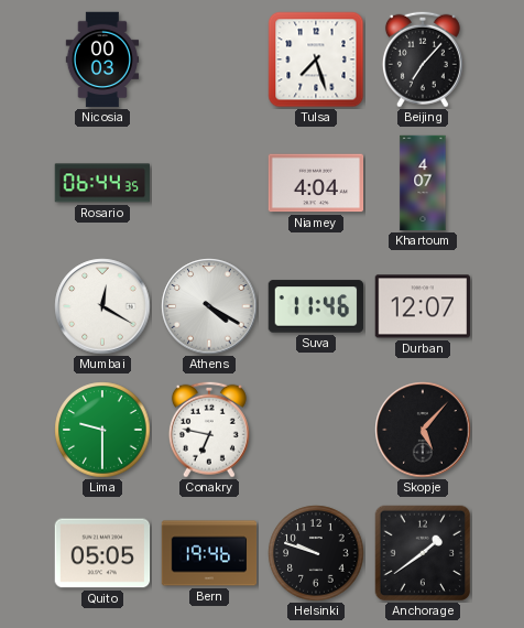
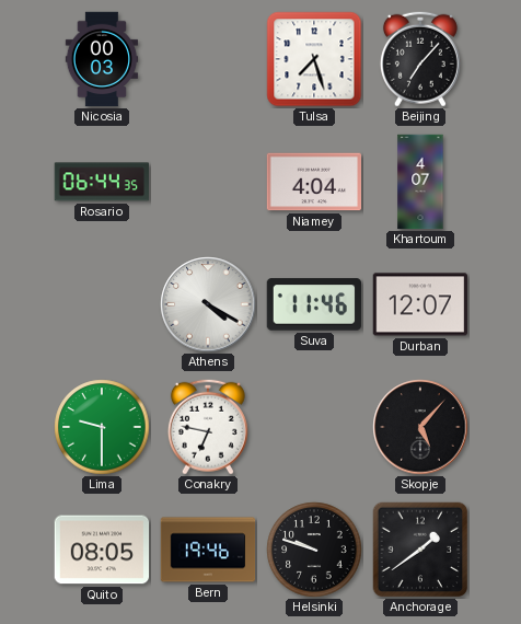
Mumbai: 12:20 -> none (102, 306)
Quito: 05:05 -> 08:05 (102, 550)
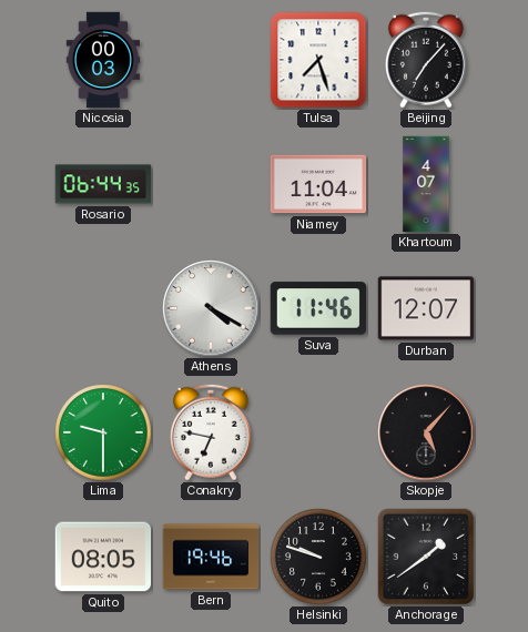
Niamey: 4:04 -> 11:04 (318, 184)
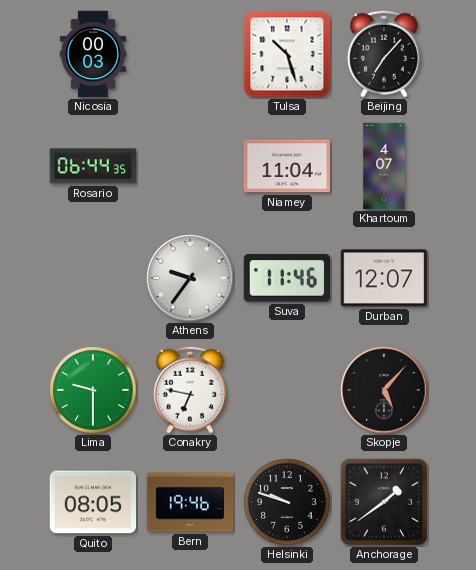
Tulsa: 7:27 -> 10:27 (287, 54)
Athens: 4:20 -> 9:36 (190, 278)
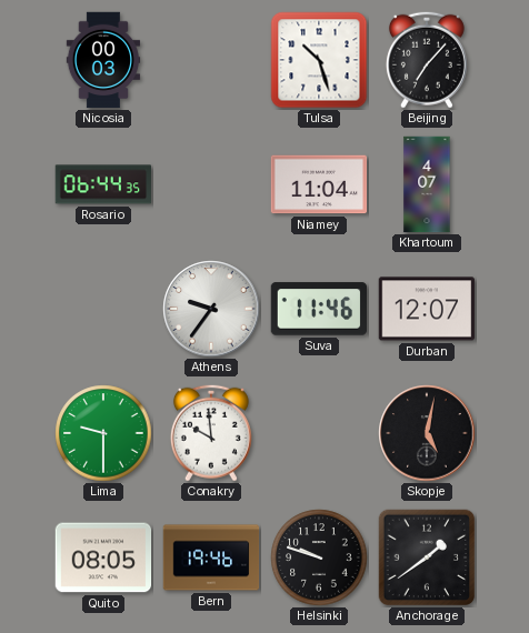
Conakry: 6:47 -> 9:59 (211, 433)
Skopje: 5:07 -> 5:02 (427, 433)
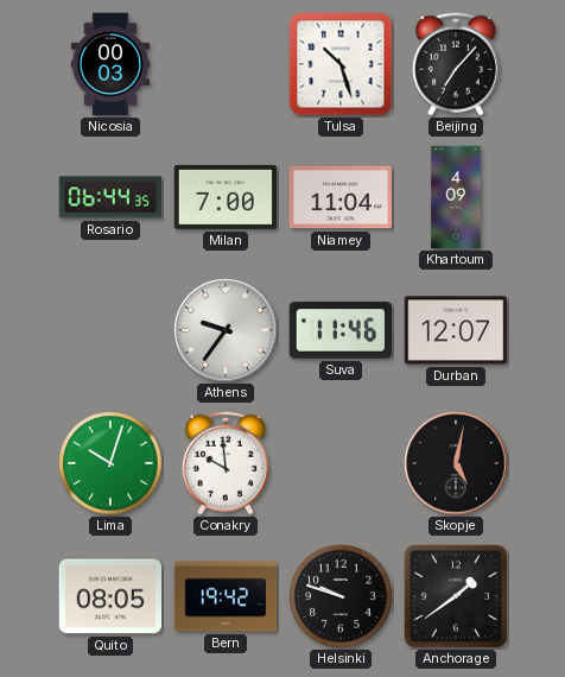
Milan: none -> 7:00 (226, 197)
Khartoum: 4:07 -> 4:09 (456, 197)
Lima: 9:30 -> 10:03 (110, 463)
Bern: 19:46 -> 19:42 (226, 596)
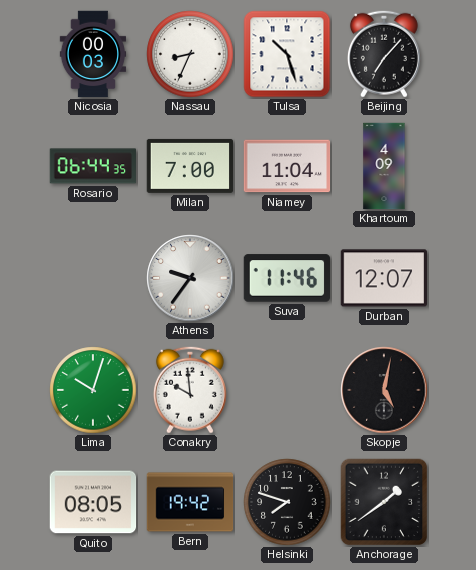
Nassau: none -> 8:34 (190, 54)
Helsinki: 9:48 -> 7:48 (287, 502)
